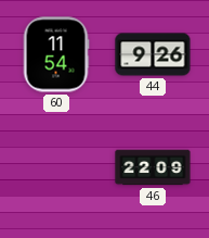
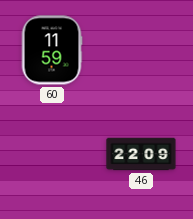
60: 11:54 -> 11:59 (52, 50)
44: 9:26 -> none (153, 54)
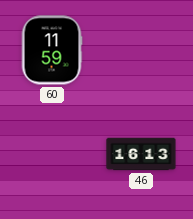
46: 22:09 -> 16:13 (141, 154)
